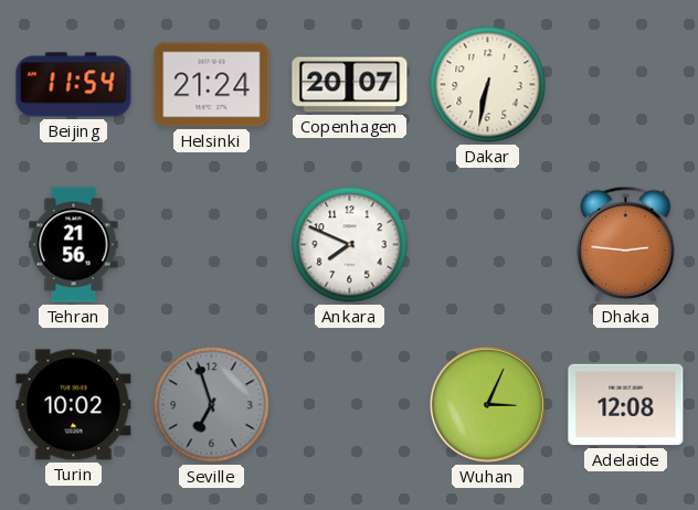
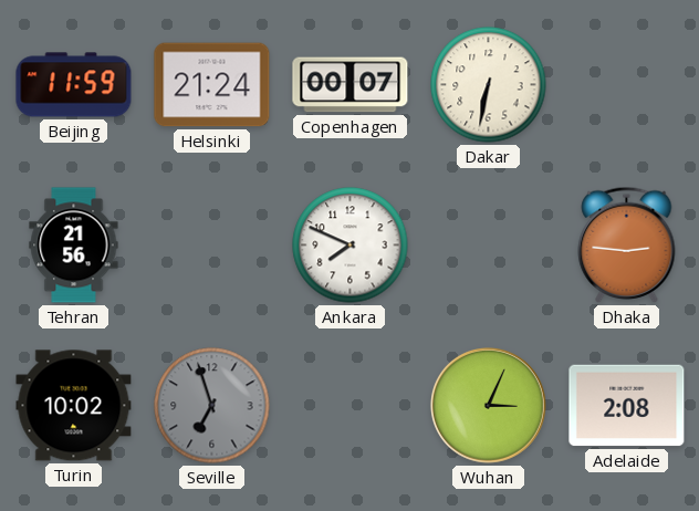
Beijing: 11:54 -> 11:59 (74, 85)
Copenhagen: 20:07 -> 00:07 (351, 85)
Adelaide: 12:08 -> 2:08 (627, 406)
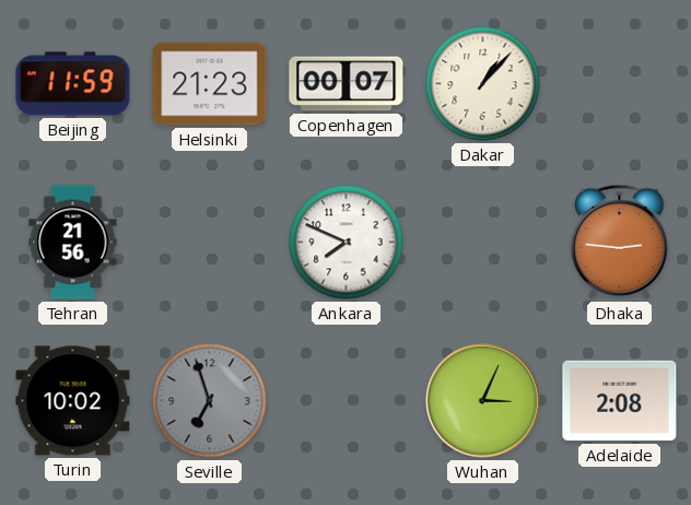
Helsinki: 21:24 -> 21:23 (210, 84)
Dakar: 6:32 -> 1:07 (483, 84)
